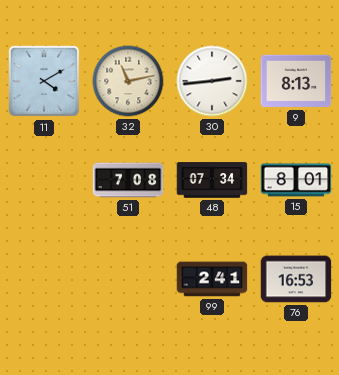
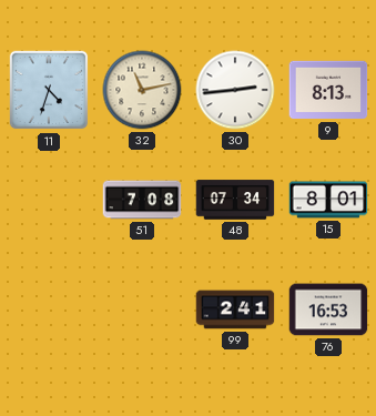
11: 4:10 -> 4:33 (49, 90)
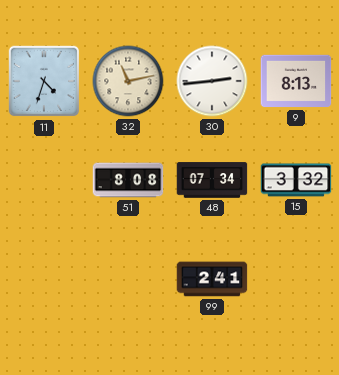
51: 7:08 -> 8:08 (128, 180)
15: 8:01 -> 3:32 (296, 180)
76: 16:53 -> none (328, 310)
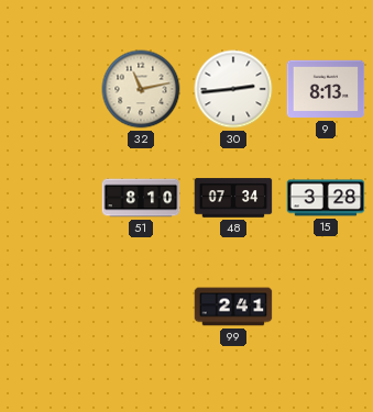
11: 4:33 -> none (44, 81)
51: 8:08 -> 8:10 (141, 198)
15: 3:32 -> 3:28 (326, 198)
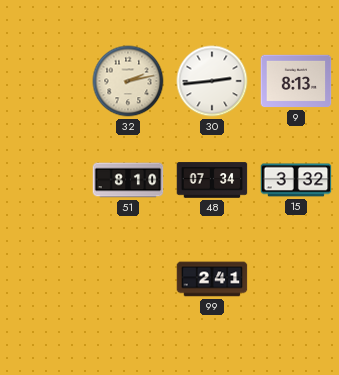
32: 11:13 -> 2:13 (128, 81)
15: 3:28 -> 3:32 (296, 180)
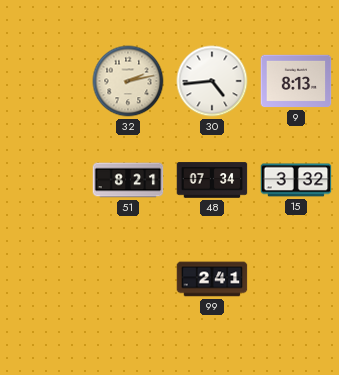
30: 2:44 -> 4:44 (212, 81)
51: 8:10 -> 8:21 (128, 180)
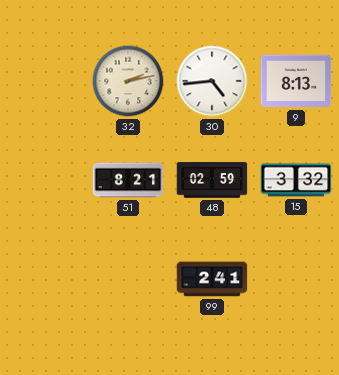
48: 07:34 -> 02:59 (212, 180)
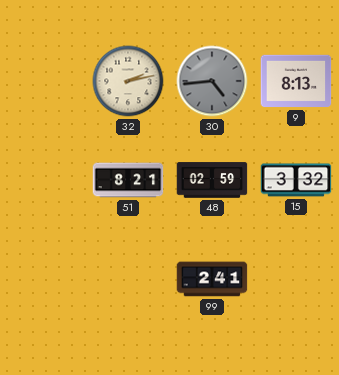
30 dial: white -> grey (212, 81)
